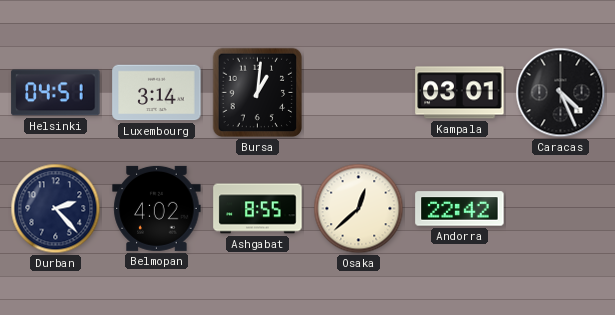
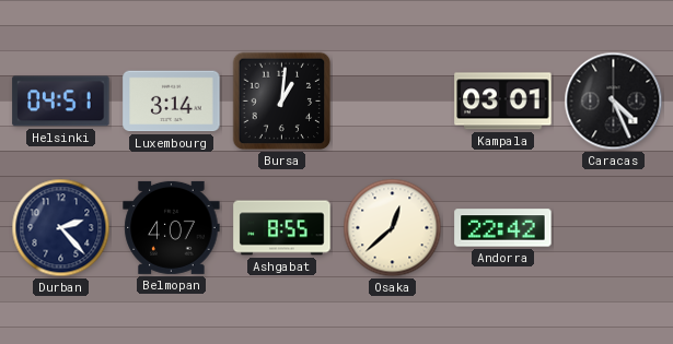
Belmopan: 4:02 -> 4:07 (172, 227)
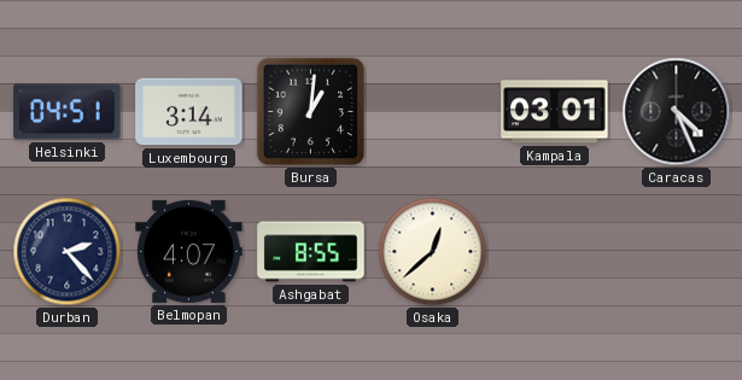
Andorra: 22:42 -> none (503, 228)
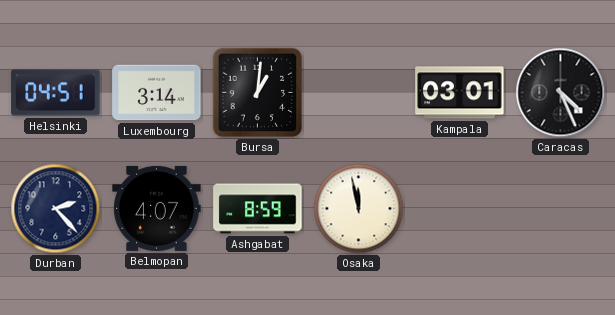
Ashgabat: 8:55 -> 8:59 (258, 209)
Osaka: 12:38 -> 11:58 (359, 209)
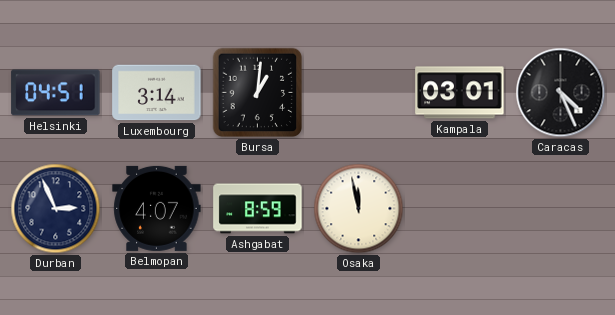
Durban: 2:23 -> 2:56 (56, 209)
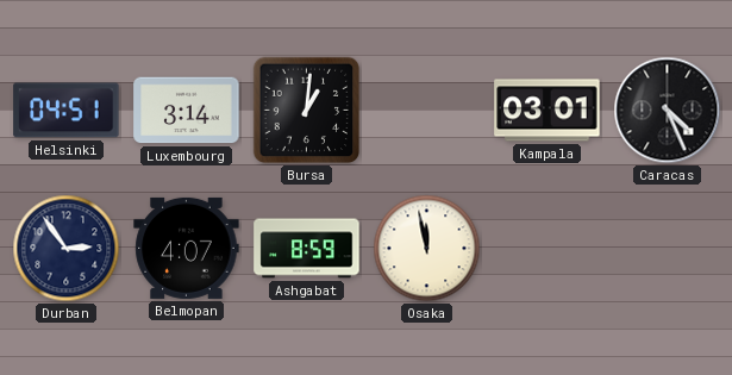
Durban: 2:56 -> 2:54 (67, 249)
